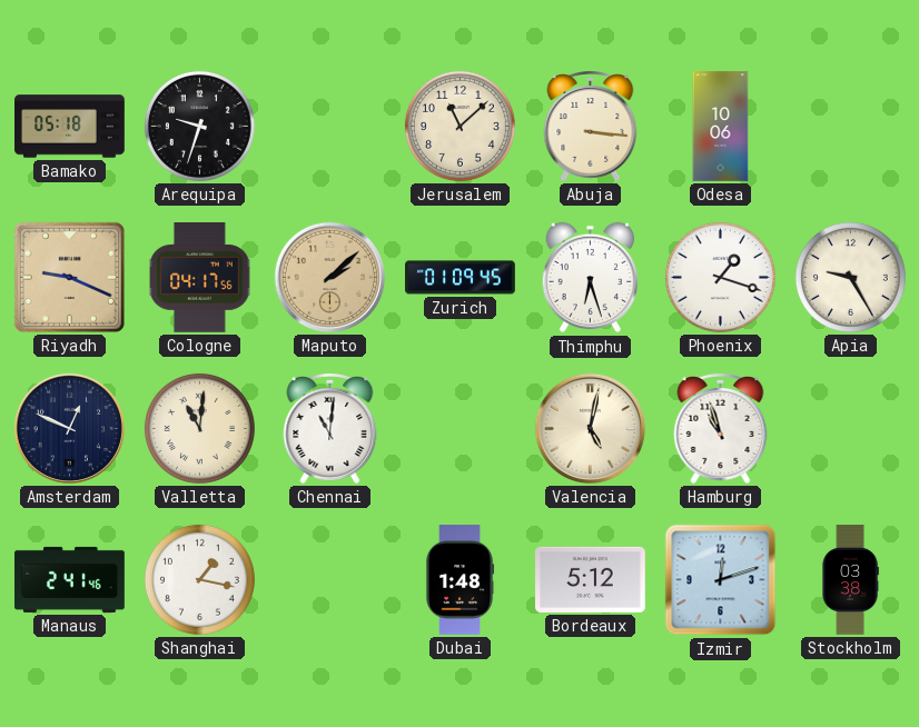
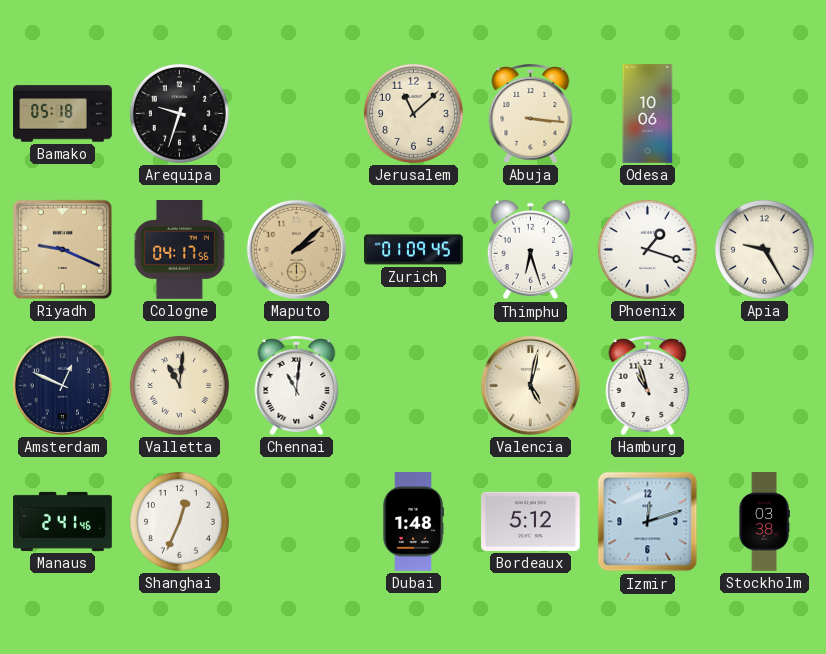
Shanghai: 1:17 -> 12:34 (179, 521)
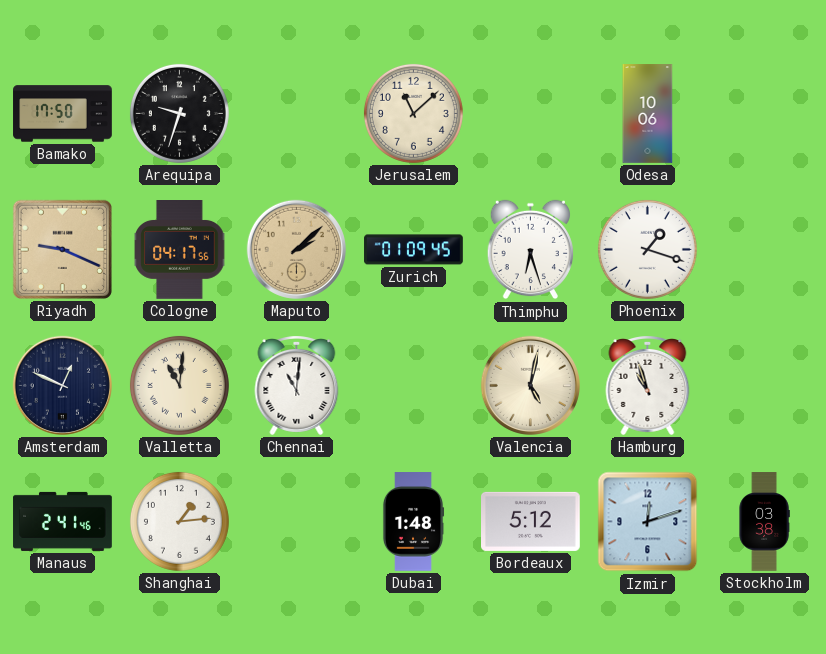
Bamako: 05:18 -> 17:50 (63, 114)
Abuja: 3:16 -> none (531, 114)
Apia: 9:25 -> none (764, 249)
Shanghai: 12:34 -> 1:14 (179, 521)
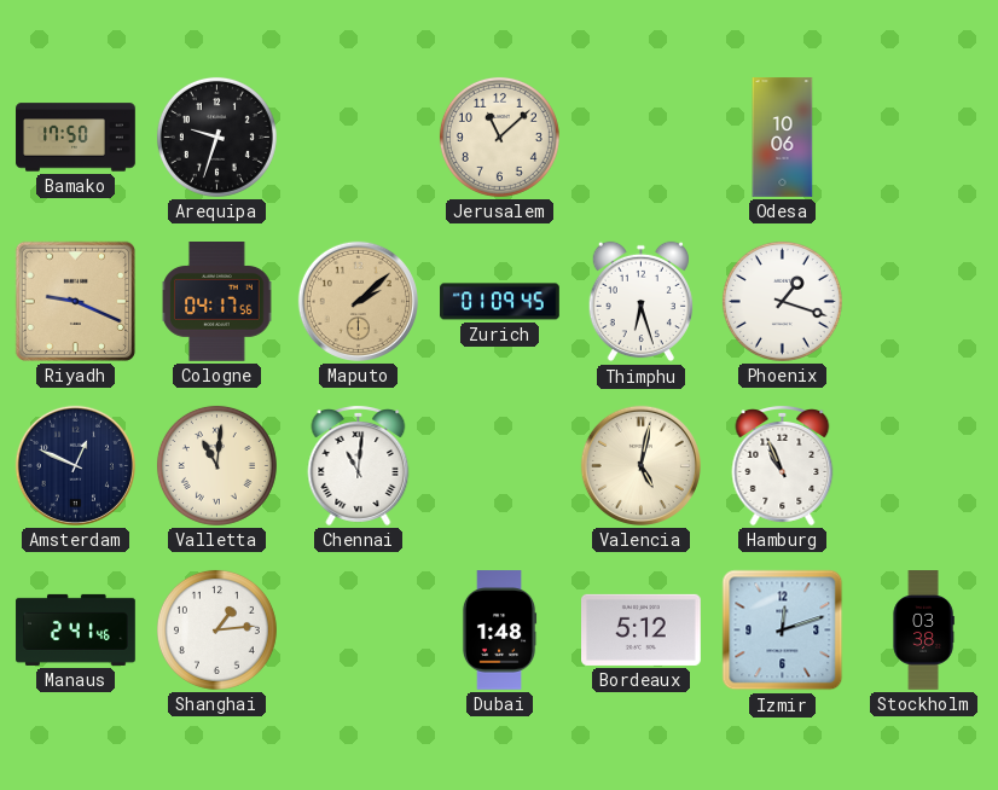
Hamburg: 10:57 -> 10:56 (783, 466)
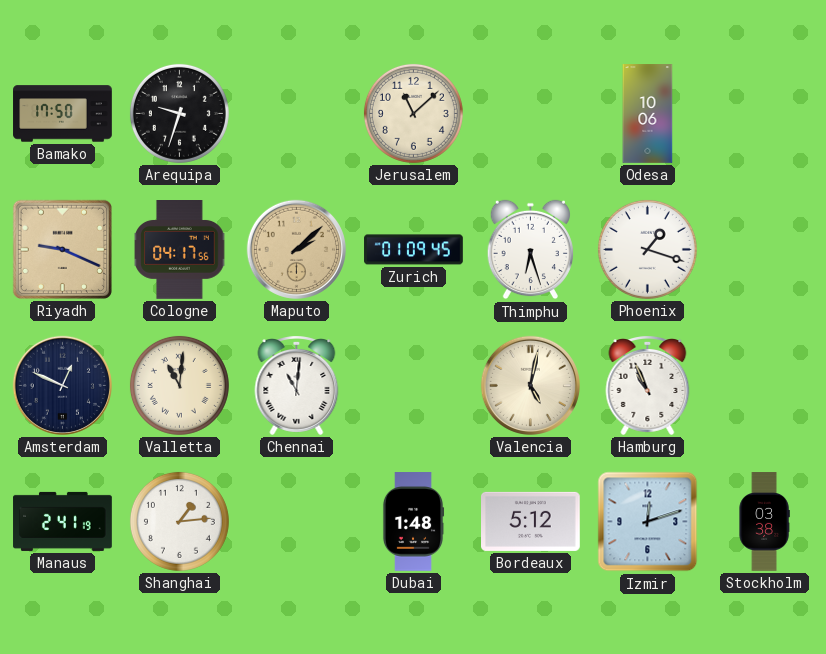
Manaus: 2:41:46 -> 2:41:19 (63, 521)
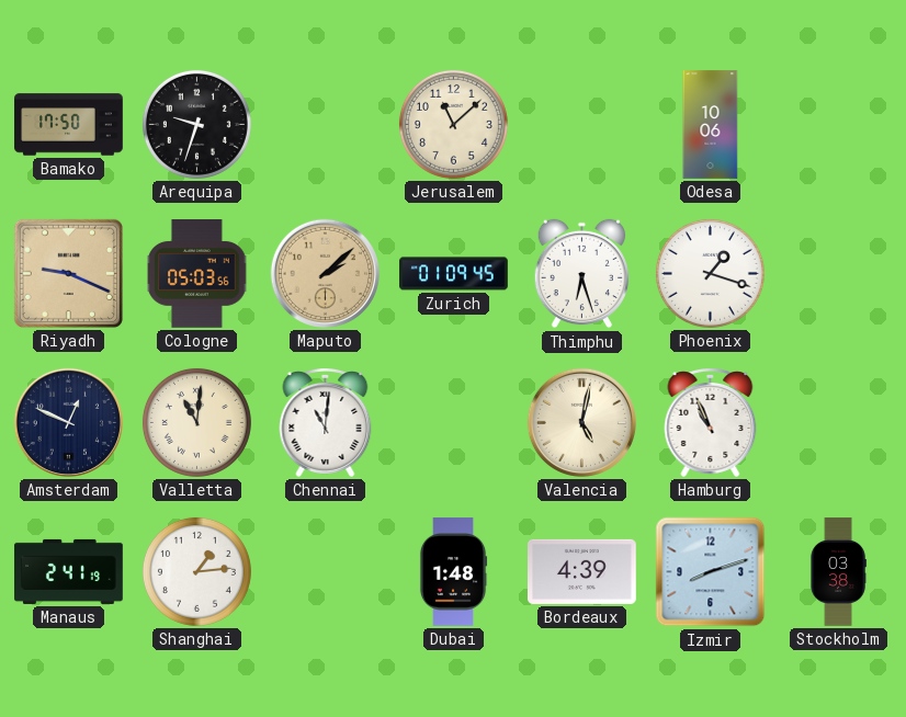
Cologne: 04:17 -> 05:03 (197, 274)
Bordeaux: 5:12 -> 4:39 (582, 571)
Izmir: 12:12 -> 8:12 (711, 572)
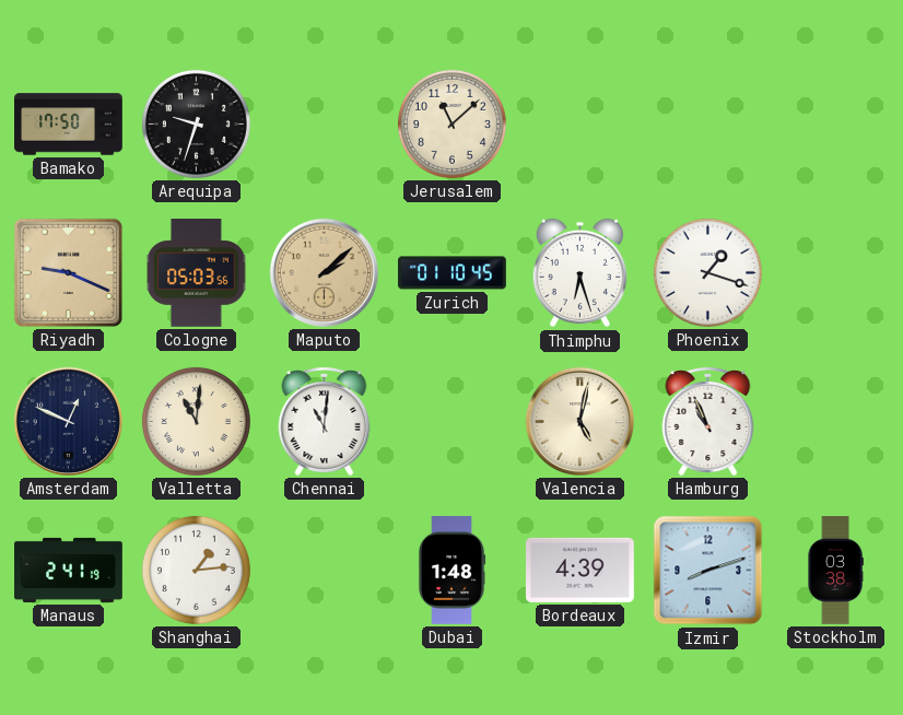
Odesa: 10:06 -> none (711, 125)
Zurich: 01:09 -> 01:10 (453, 273)
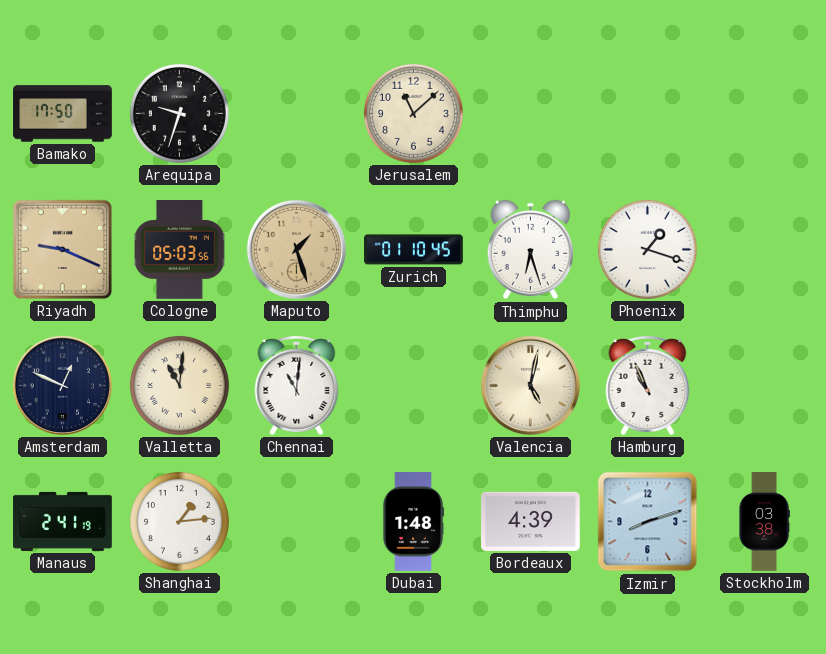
Maputo: 2:08 -> 1:27 (296, 249)
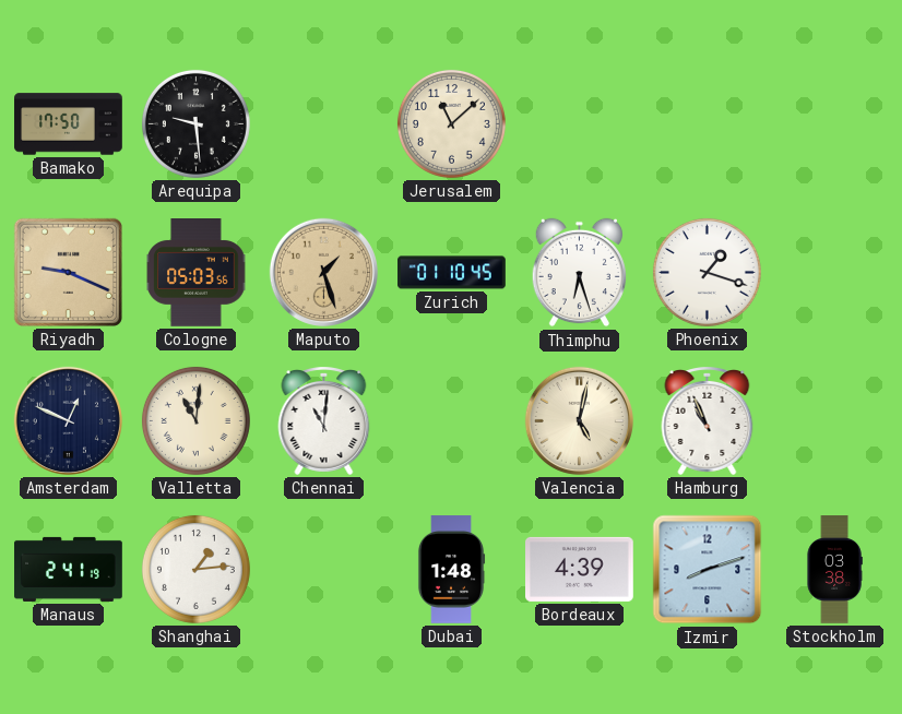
Arequipa: 9:33 -> 9:29 (195, 123)
